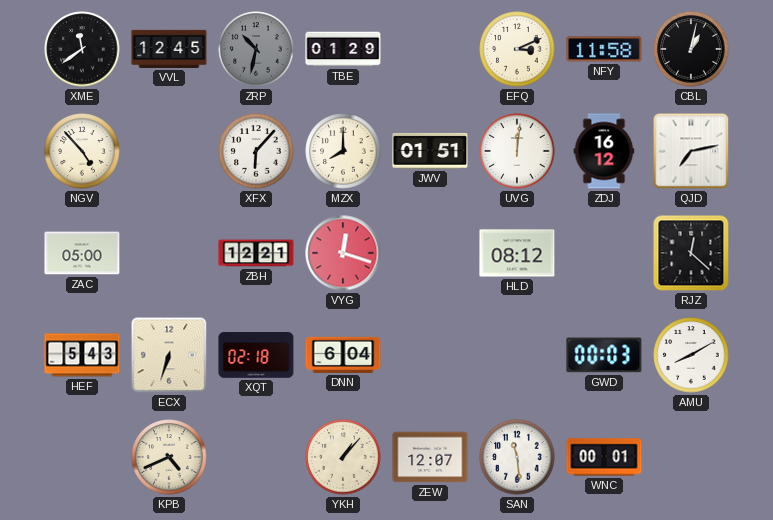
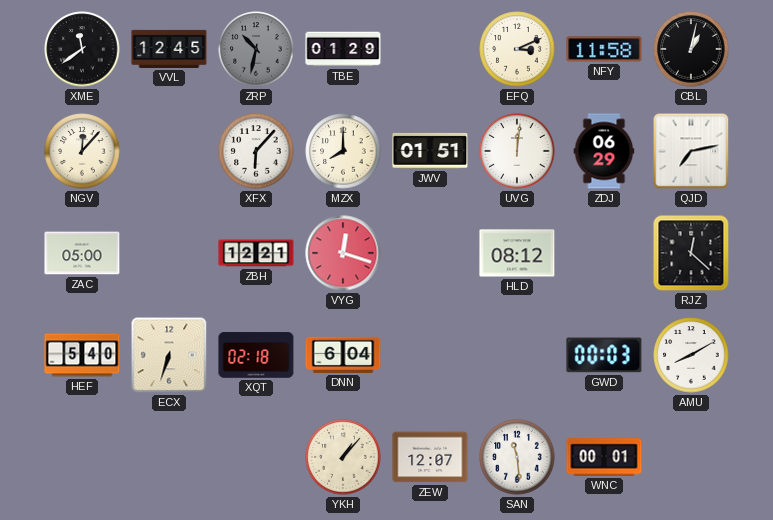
NGV: 4:53 -> 12:07 (82, 151)
ZDJ: 16:12 -> 06:29 (604, 151)
HEF: 5:43 -> 5:40 (82, 355)
KPB: 4:41 -> none (169, 457)
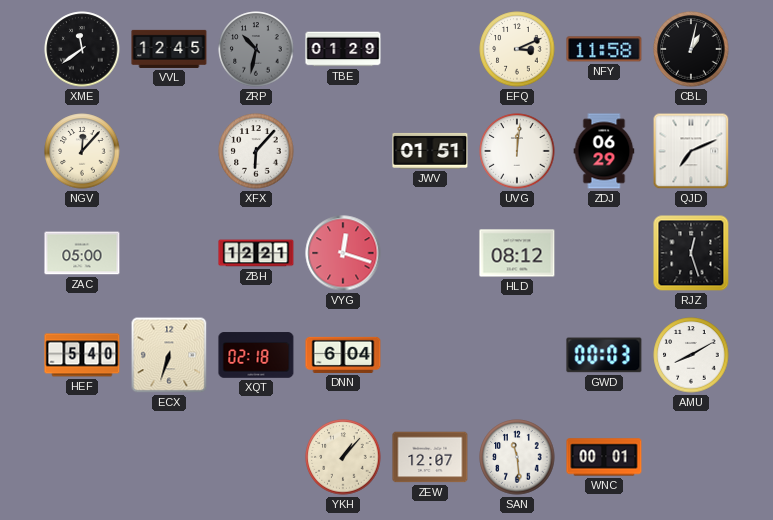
MZX: 8:00 -> none (343, 151)
QJD: 7:13 -> 7:11 (691, 151)
RJZ: 12:22 -> 12:27 (691, 253)
